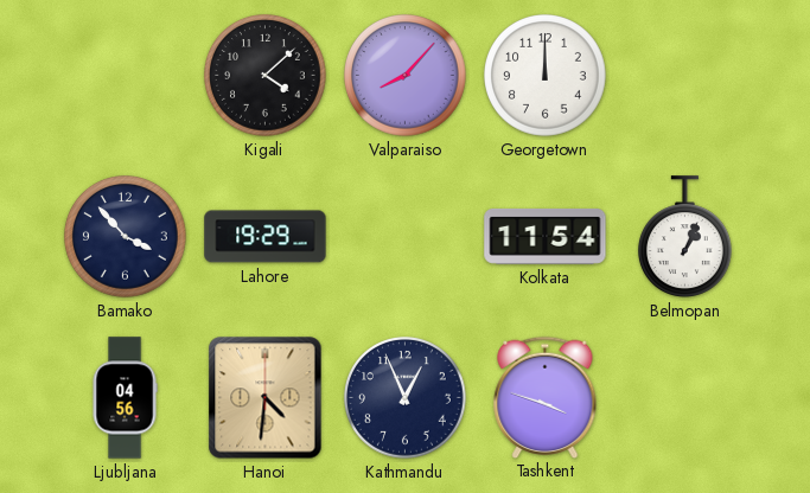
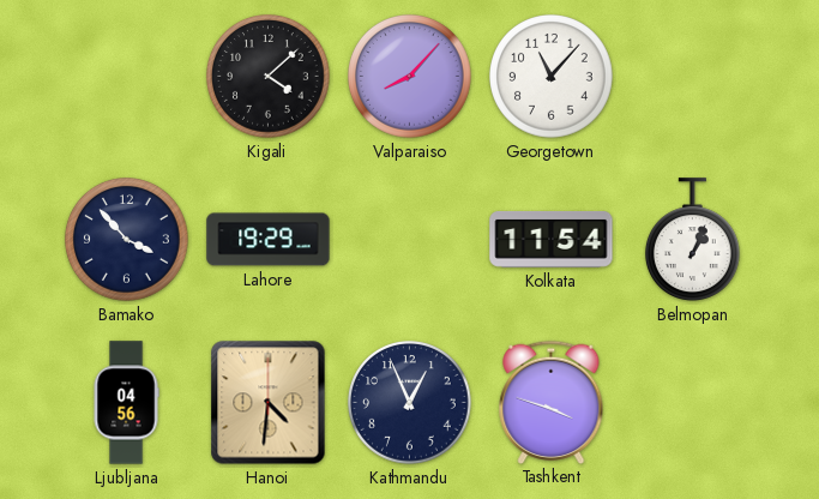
Georgetown: 12:00 -> 11:07 (552, 77)
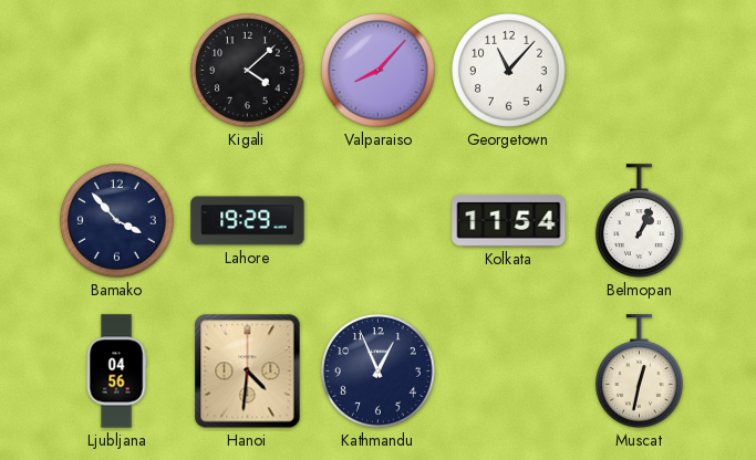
Tashkent: 3:48 -> none (552, 402)
Muscat: none -> 12:32 (639, 372)
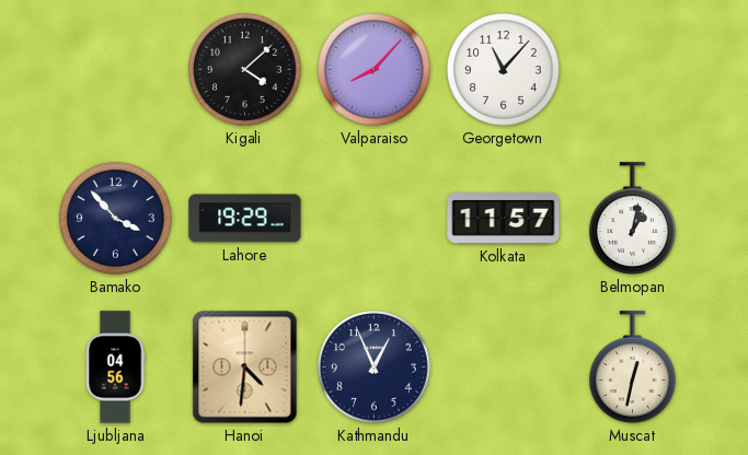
Kolkata: 11:54 -> 11:57 (504, 218)
Belmopan: 1:04 -> 1:02 (632, 219)
